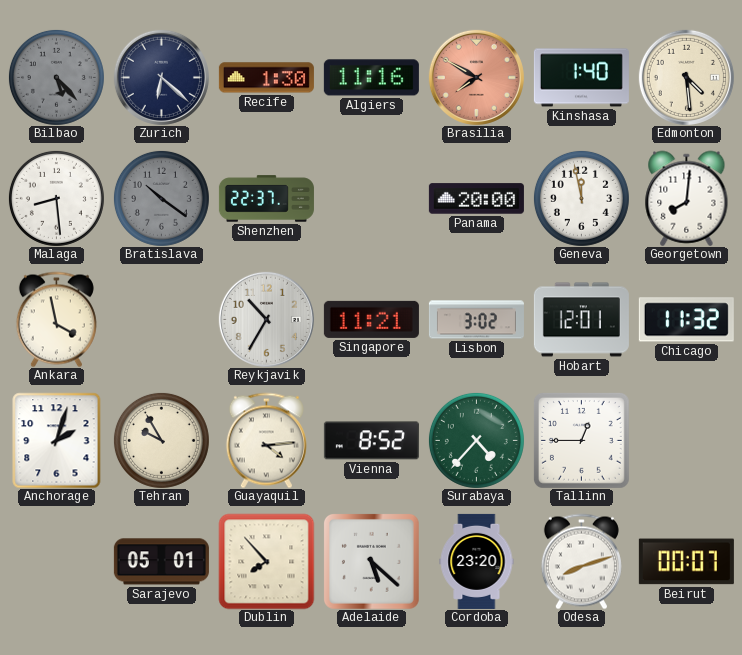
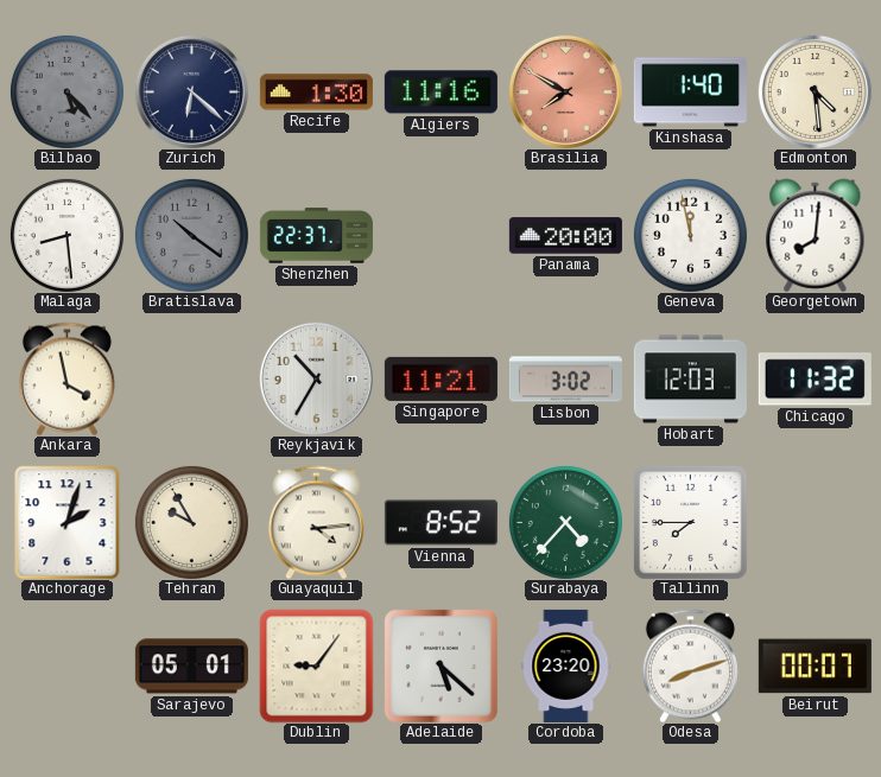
Hobart: 12:01 -> 12:03 (690, 380)
Tallinn: 12:45 -> 7:45 (691, 523)
Dublin: 7:53 -> 9:06 (316, 665)
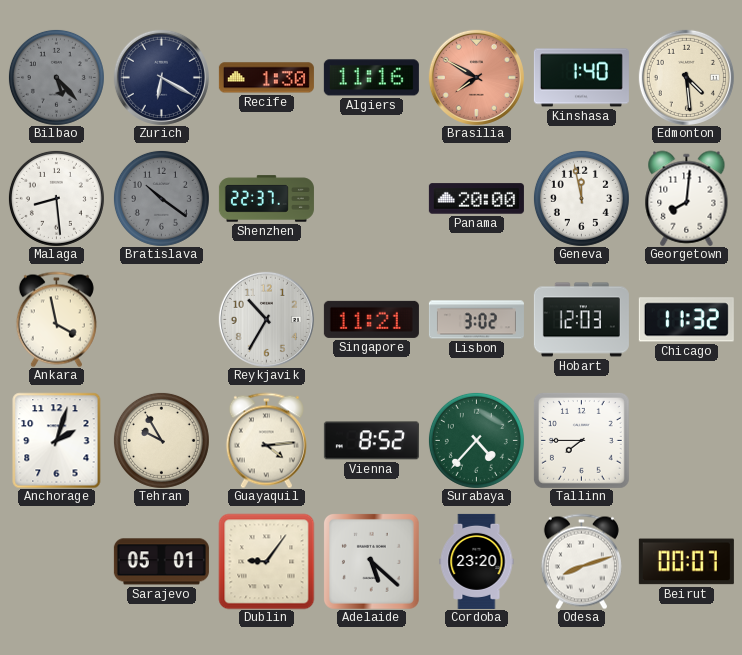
Zurich: 6:22 -> 6:20 (161, 77)
